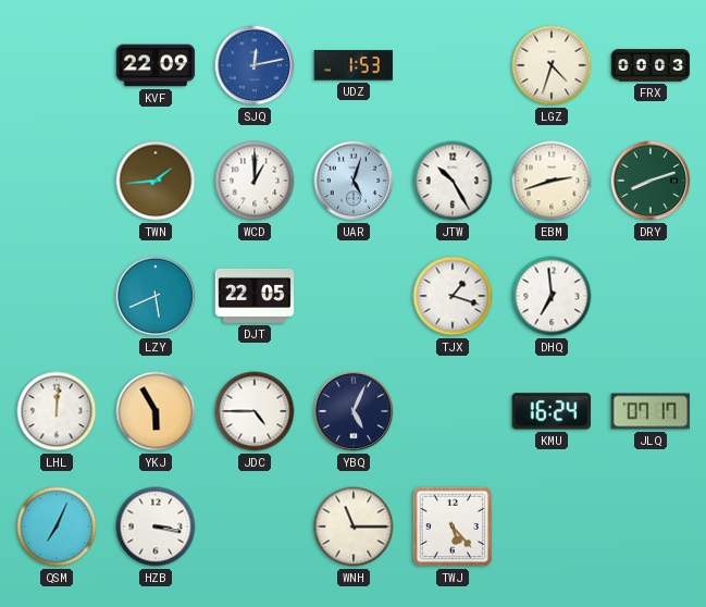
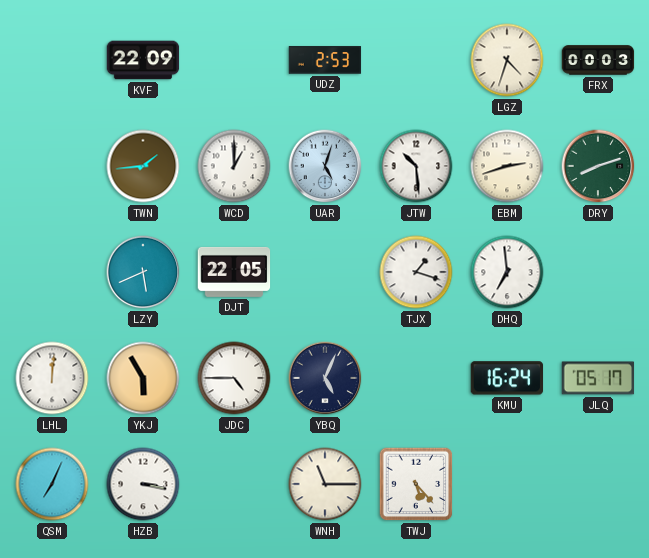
SJQ: 12:13 -> none (255, 65)
UDZ: 1:53 -> 2:53 (325, 60)
JTW: 10:25 -> 10:29 (416, 166)
JLQ: 07:17 -> 05:17 (598, 378)
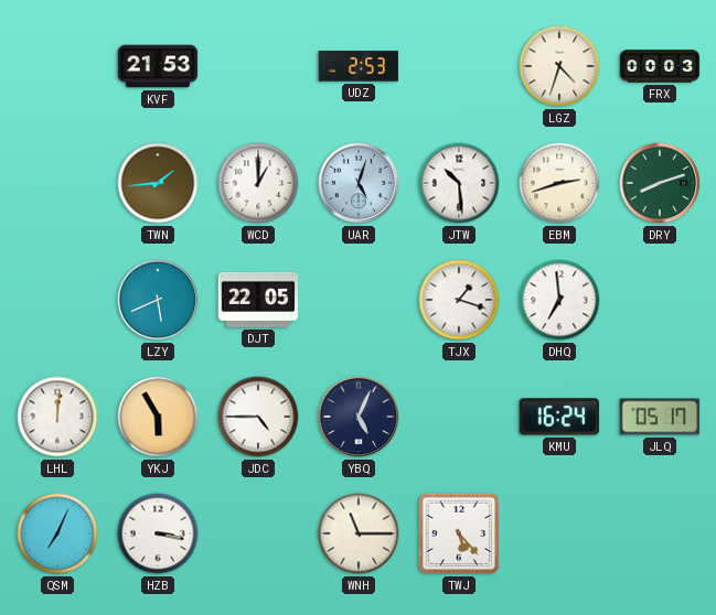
KVF: 22:09 -> 21:53 (158, 66)
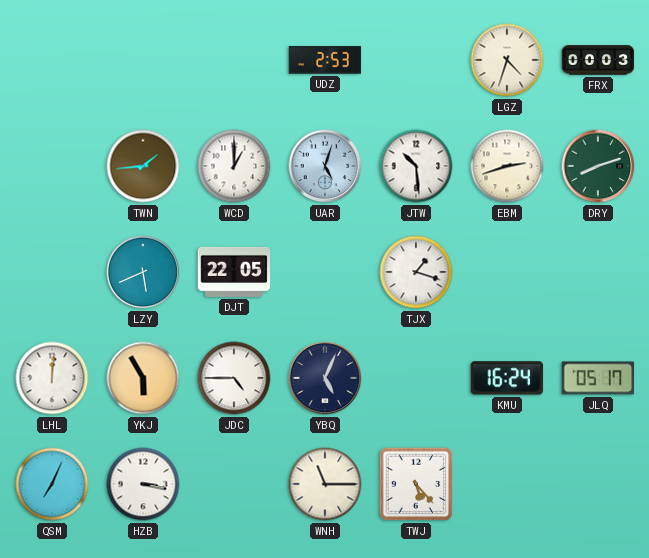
KVF: 21:53 -> none (158, 66)
DHQ: 6:59 -> none (559, 300)
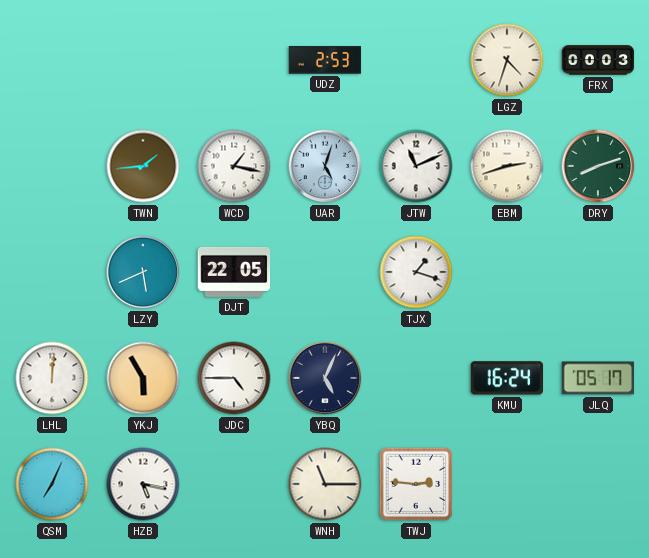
WCD: 1:00 -> 1:17 (234, 166)
JTW: 10:29 -> 11:11 (416, 166)
HZB: 3:17 -> 5:17 (143, 484)
TWJ: 5:23 -> 2:46 (416, 484)
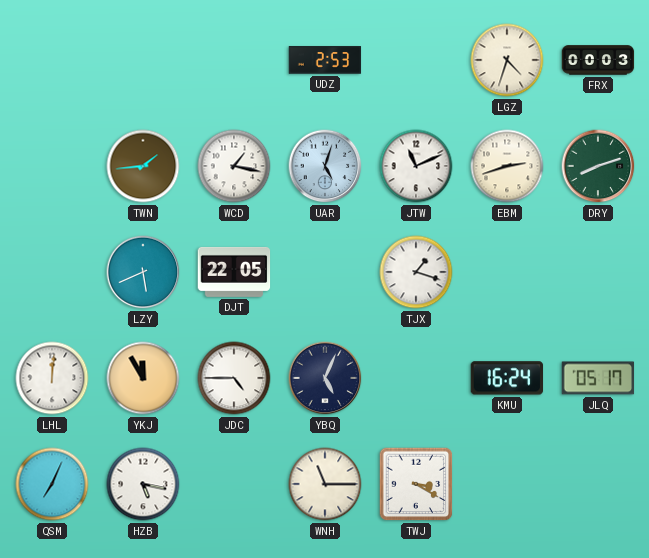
YKJ: 5:55 -> 11:55 (143, 378)
TWJ: 2:46 -> 3:20 (416, 484)
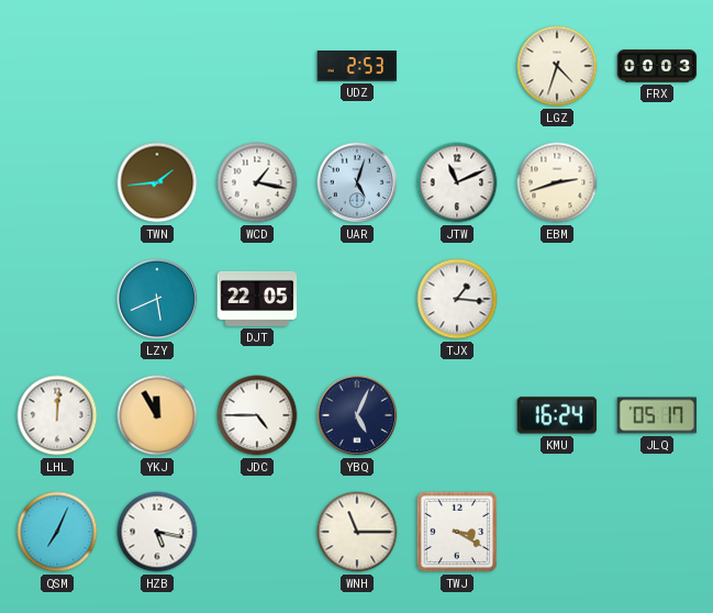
DRY: 8:12 -> none (598, 166)
TJX: 1:18 -> 1:16 (457, 299)
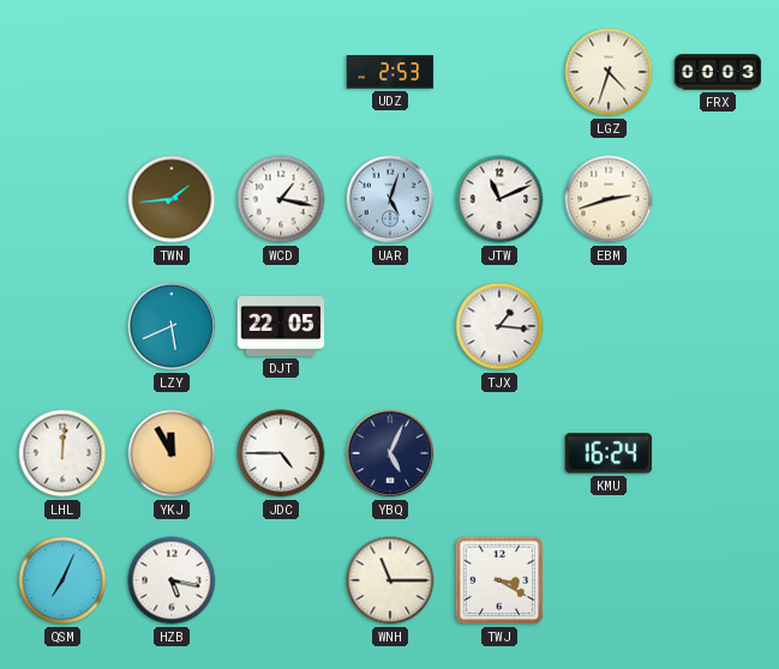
JLQ: 05:17 -> none (657, 415)
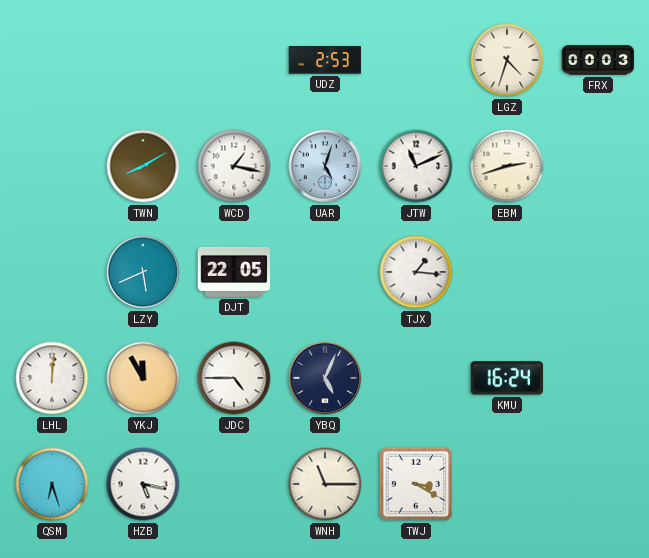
TWN: 1:44 -> 8:10 (143, 166)
QSM: 7:04 -> 6:27 (52, 484)
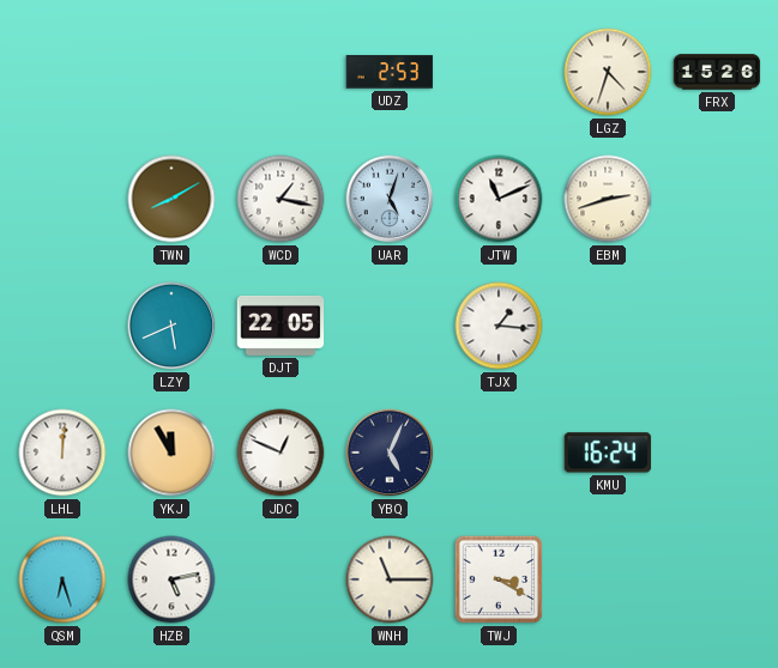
FRX: 00:03 -> 15:26 (717, 72)
JDC: 4:45 -> 12:49 (281, 453)
HZB: 5:17 -> 5:13 (171, 579)
